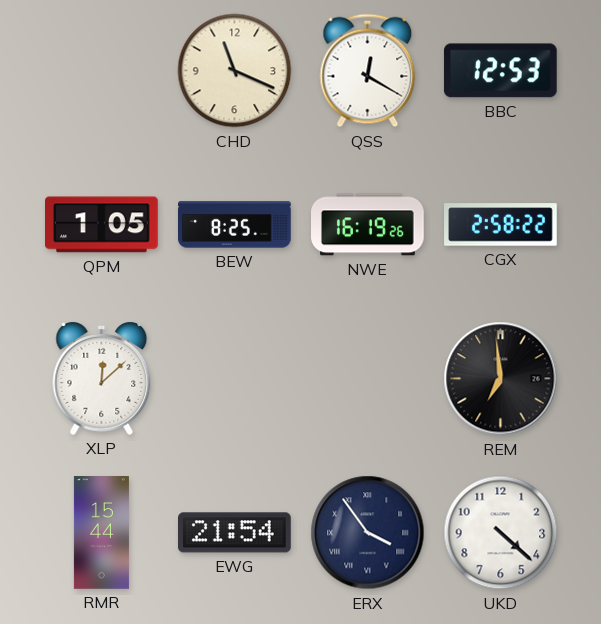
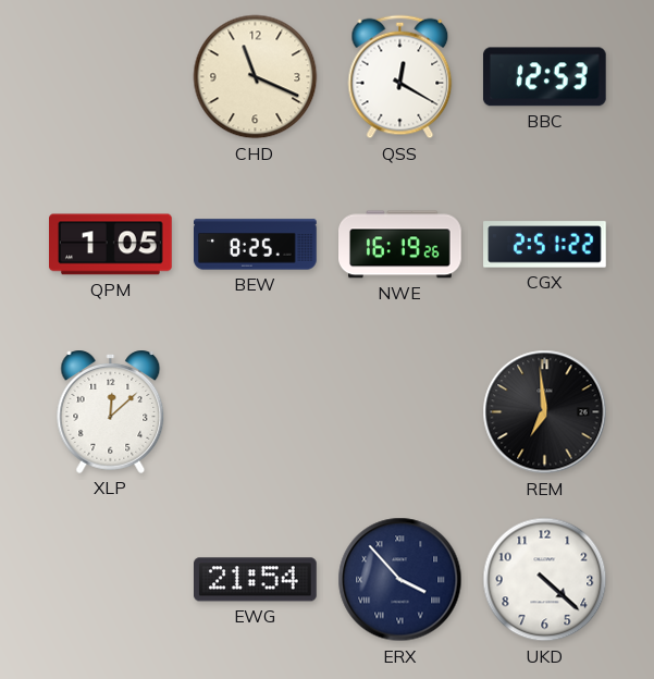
CGX: 2:58 -> 2:51 (545, 245)
RMR: 15:44 -> none (101, 533)
ERX: 3:54 -> 3:53 (400, 580)
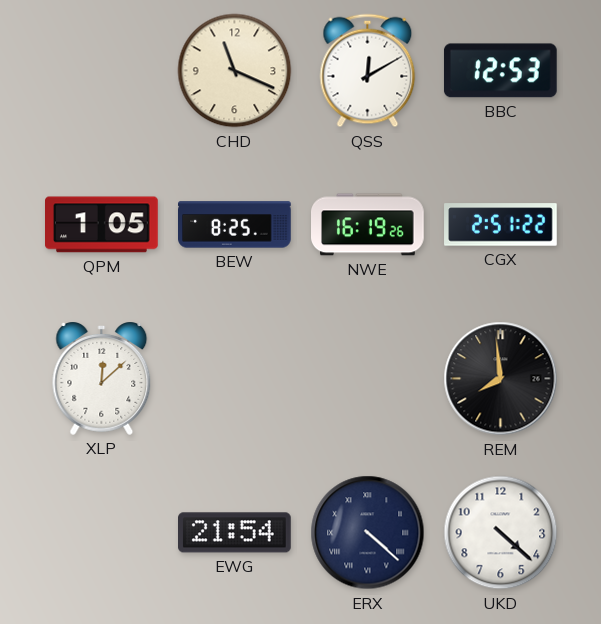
QSS: 12:20 -> 12:10 (368, 71)
REM: 6:59 -> 7:59 (501, 379)
ERX: 3:53 -> 4:22 (368, 533)
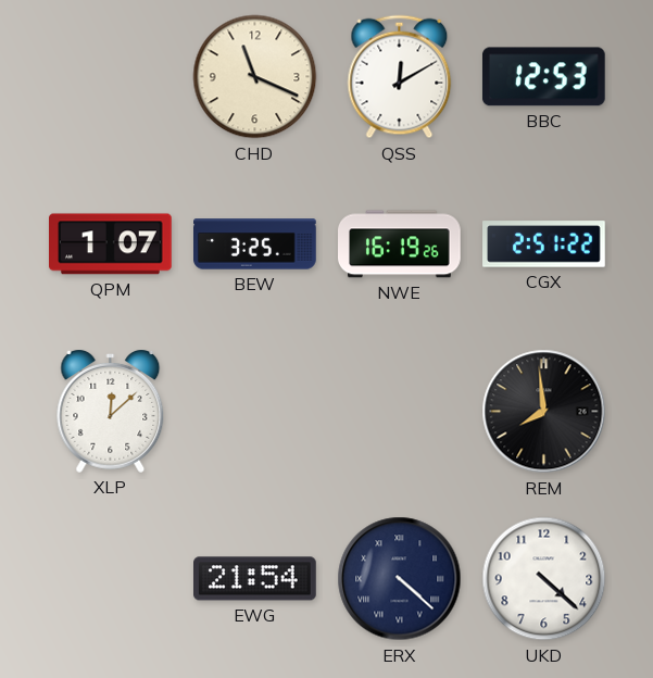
QPM: 1:05 -> 1:07 (111, 244)
BEW: 8:25 -> 3:25 (255, 244)
